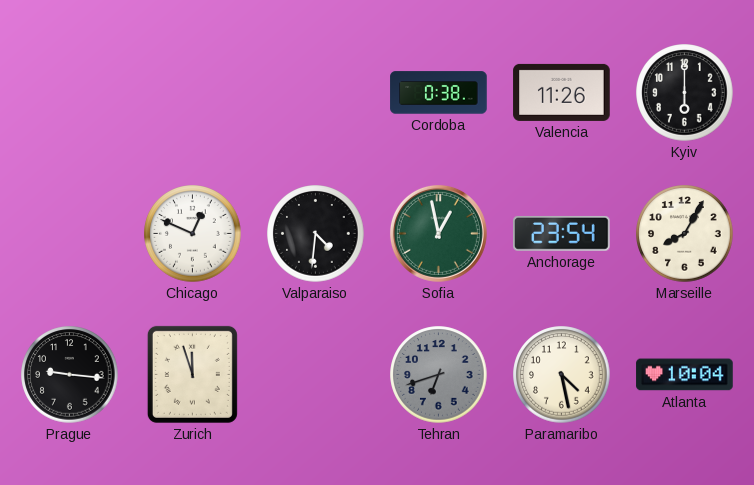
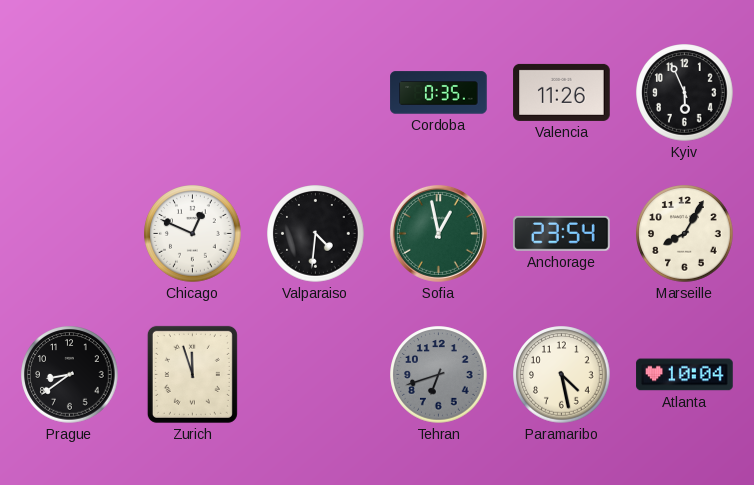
Cordoba: 0:38 -> 0:35 (439, 93)
Kyiv: 6:00 -> 5:56 (685, 93)
Prague: 9:16 -> 8:39 (70, 375)
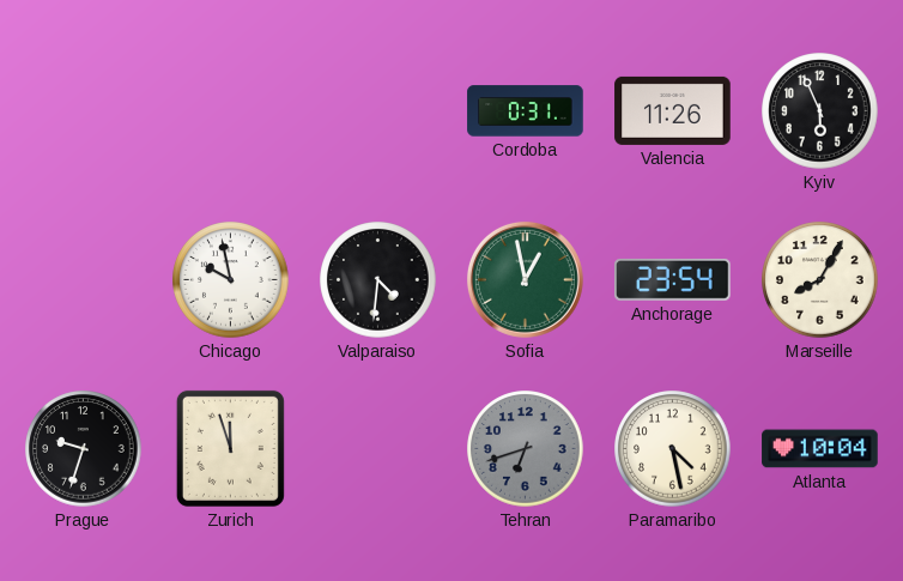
Cordoba: 0:35 -> 0:31 (526, 111)
Chicago: 12:49 -> 9:58 (231, 280)
Prague: 8:39 -> 9:33 (84, 449)
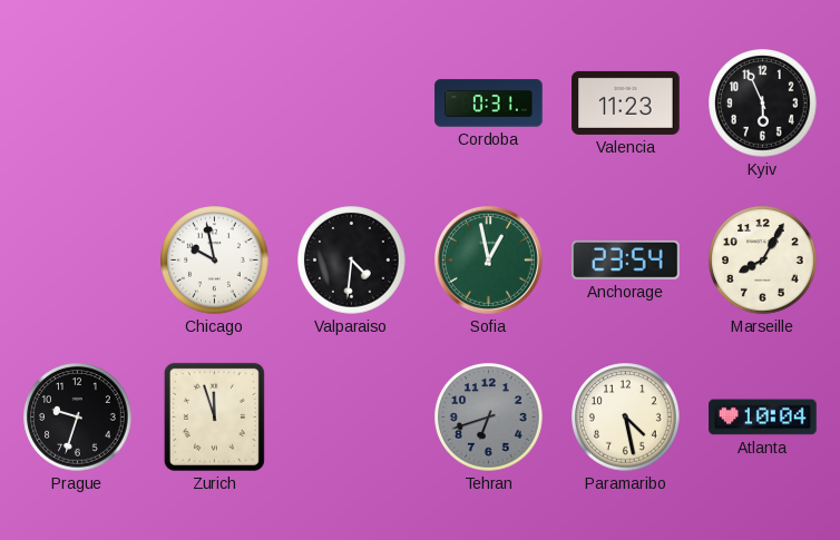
Valencia: 11:26 -> 11:23 (626, 102)
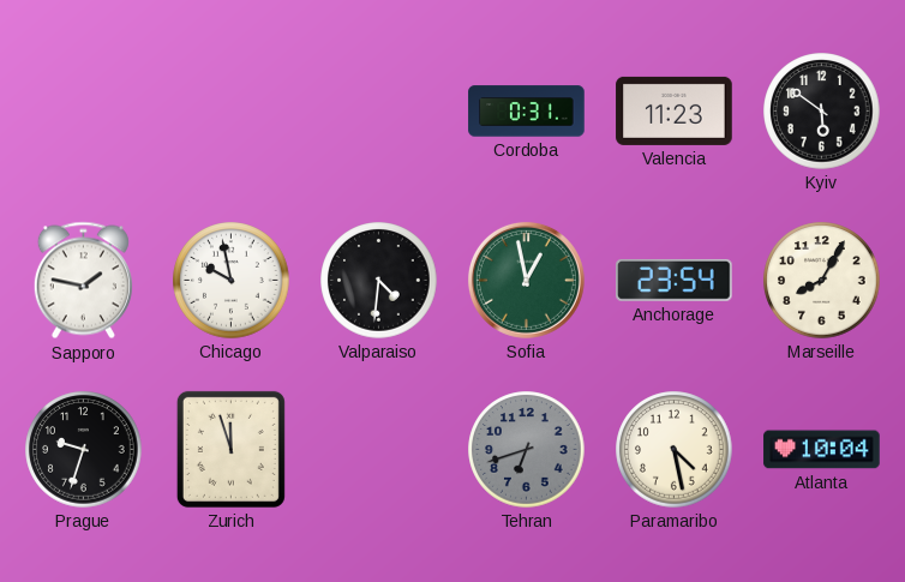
Kyiv: 5:56 -> 5:51 (822, 112)
Sapporo: none -> 1:47 (83, 281)
